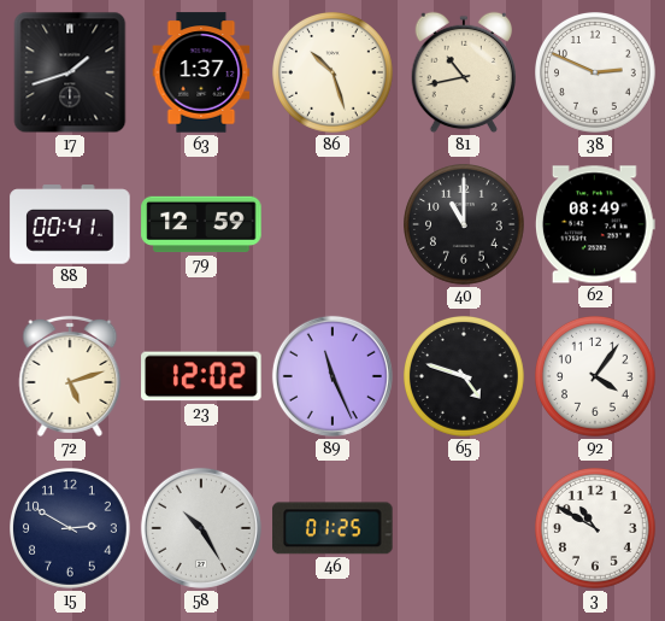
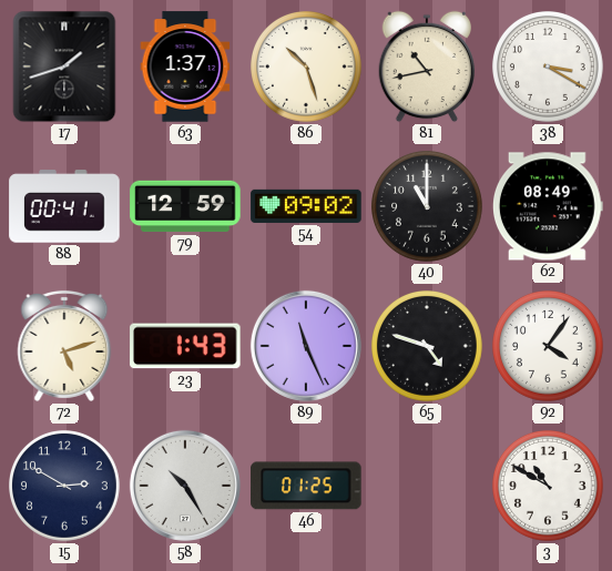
38: 2:49 -> 3:20 (549, 68)
54: none -> 09:02 (306, 206)
23: 12:02 -> 1:43 (185, 346)
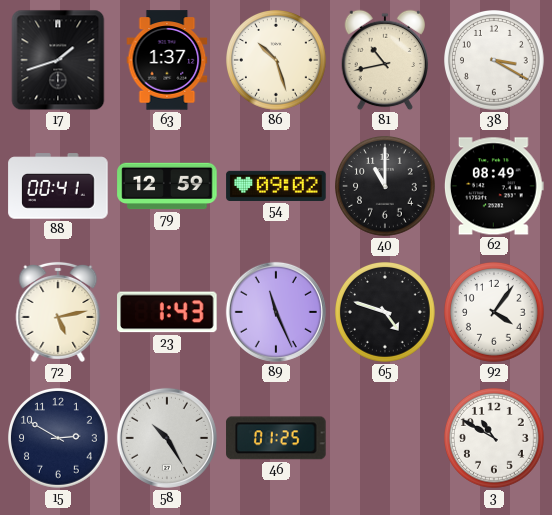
72: 5:12 -> 5:13 (58, 312)
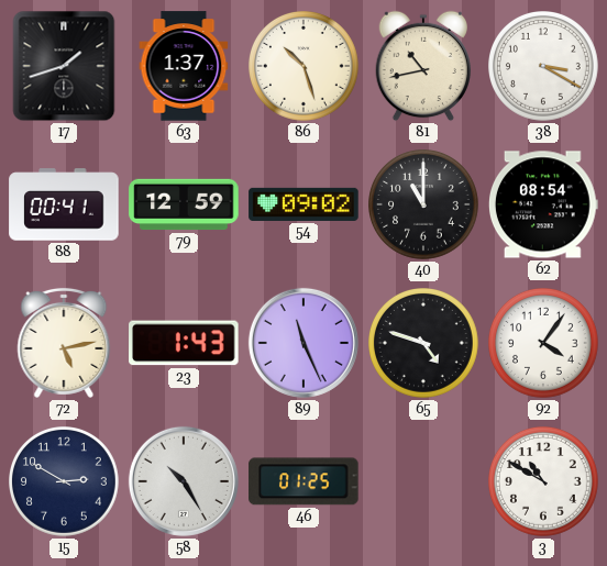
62: 08:49 -> 08:54 (543, 204)
